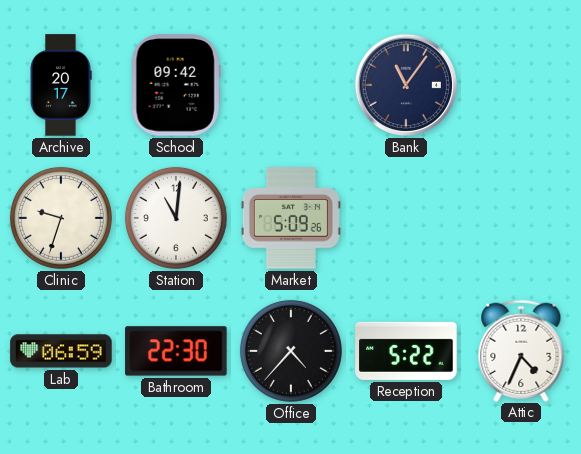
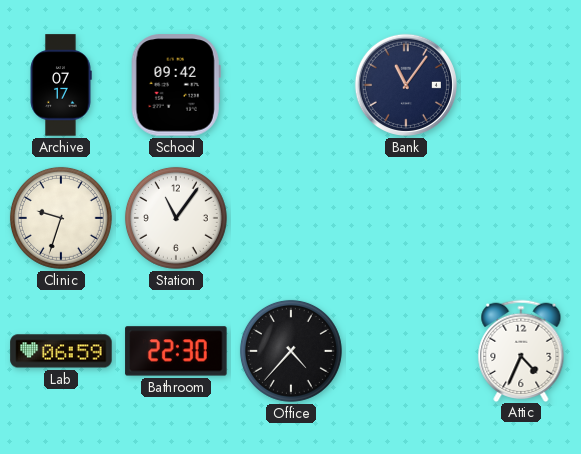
Archive: 20:17 -> 07:17 (61, 85)
Station: 11:01 -> 11:06 (176, 218)
Market: 5:09 -> none (291, 218)
Reception: 5:22 -> none (406, 351)
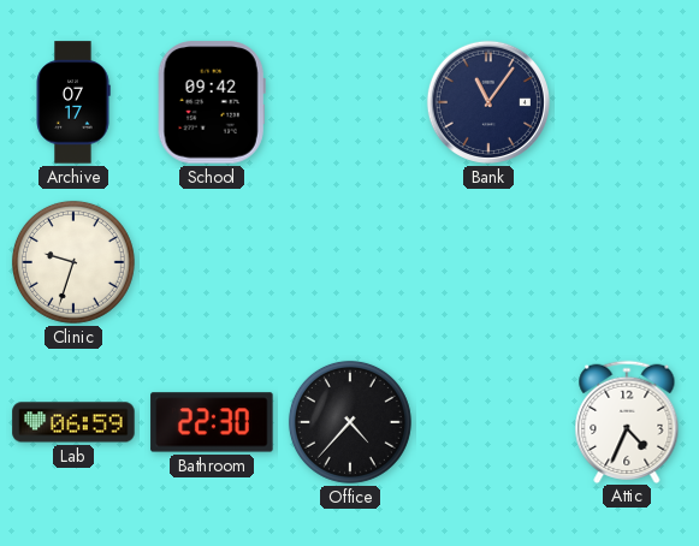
Station: 11:06 -> none (176, 218)
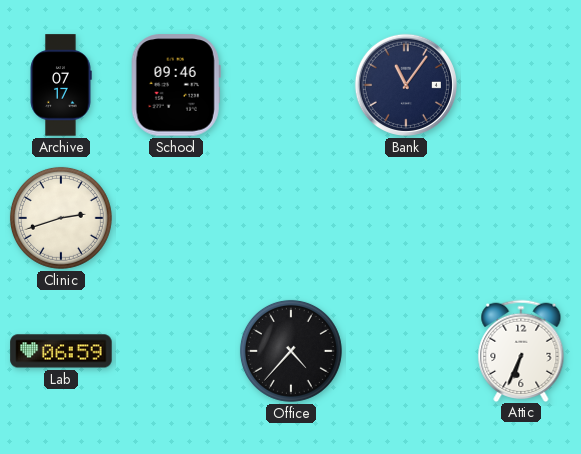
School: 09:42 -> 09:46 (176, 85)
Clinic: 9:33 -> 2:42 (61, 218)
Bathroom: 22:30 -> none (212, 422)
Attic: 4:34 -> 6:34 (521, 350)
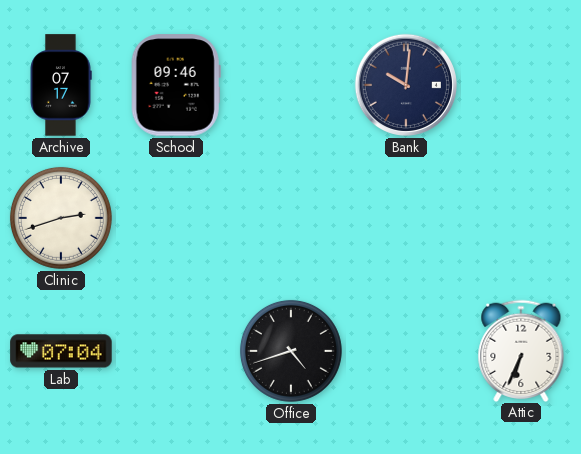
Bank: 11:06 -> 10:01 (406, 85)
Lab: 06:59 -> 07:04 (61, 351)
Office: 4:37 -> 4:42 (291, 351)
